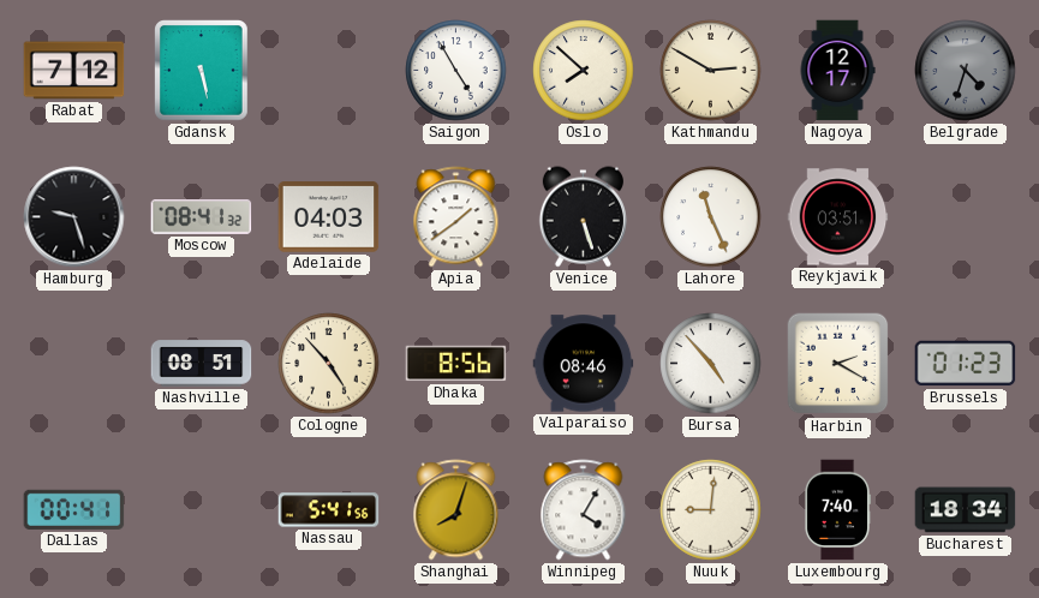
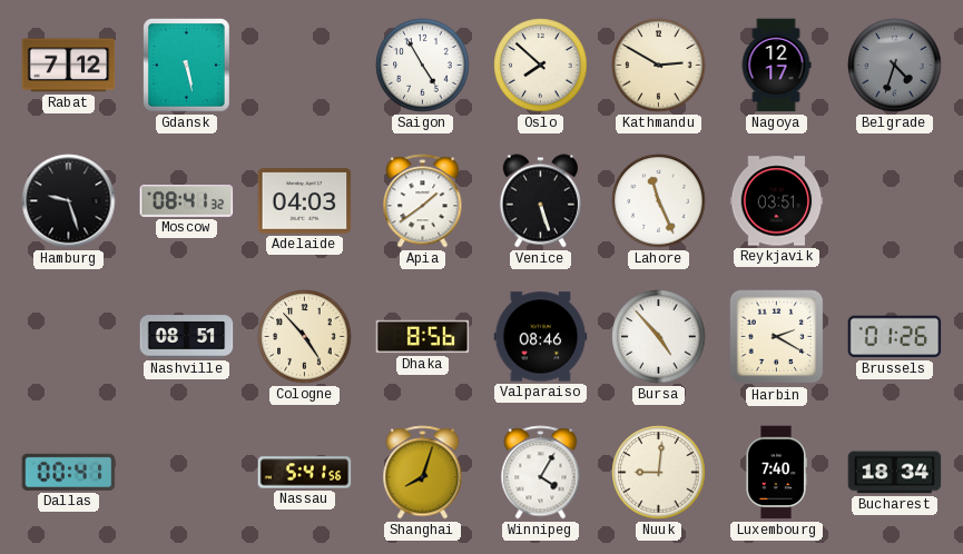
Brussels: 01:23 -> 01:26 (895, 337)
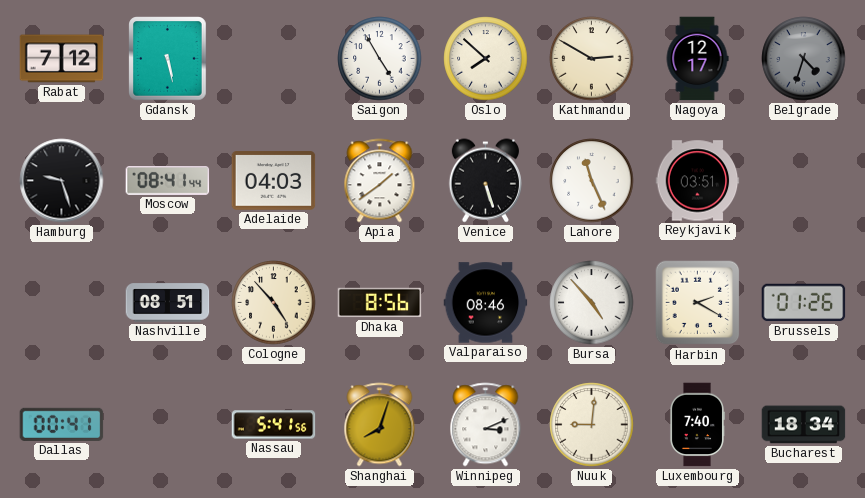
Moscow: 08:41:32 -> 08:41:44 (168, 181)
Winnipeg: 4:05 -> 3:11 (486, 425)
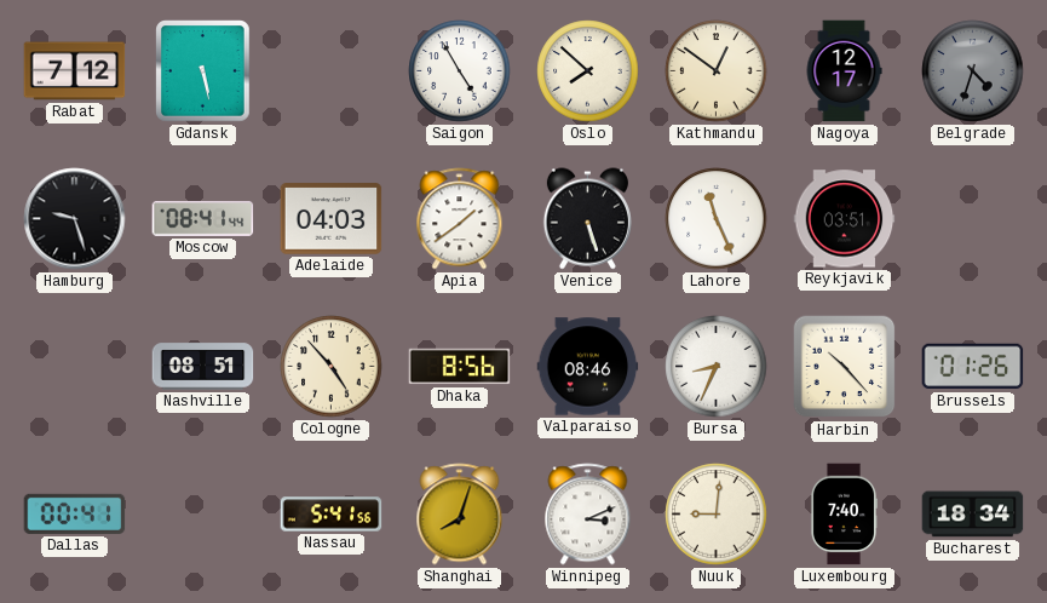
Kathmandu: 2:50 -> 12:51 (717, 71)
Bursa: 4:53 -> 8:34 (717, 367)
Harbin: 2:20 -> 10:23 (845, 367)
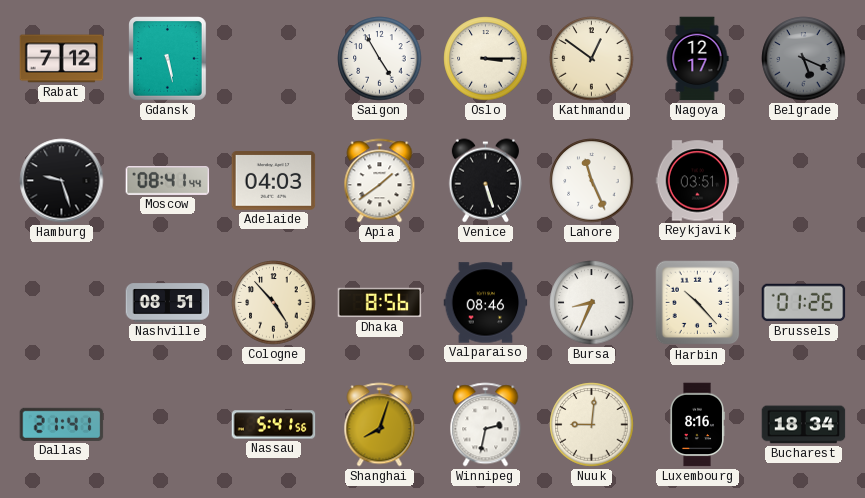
Oslo: 7:52 -> 3:15 (486, 59)
Belgrade: 4:33 -> 5:19 (804, 59)
Dallas: 00:41 -> 21:41 (62, 424)
Winnipeg: 3:11 -> 2:32 (486, 425)
Luxembourg: 7:40 -> 8:16 (697, 425)
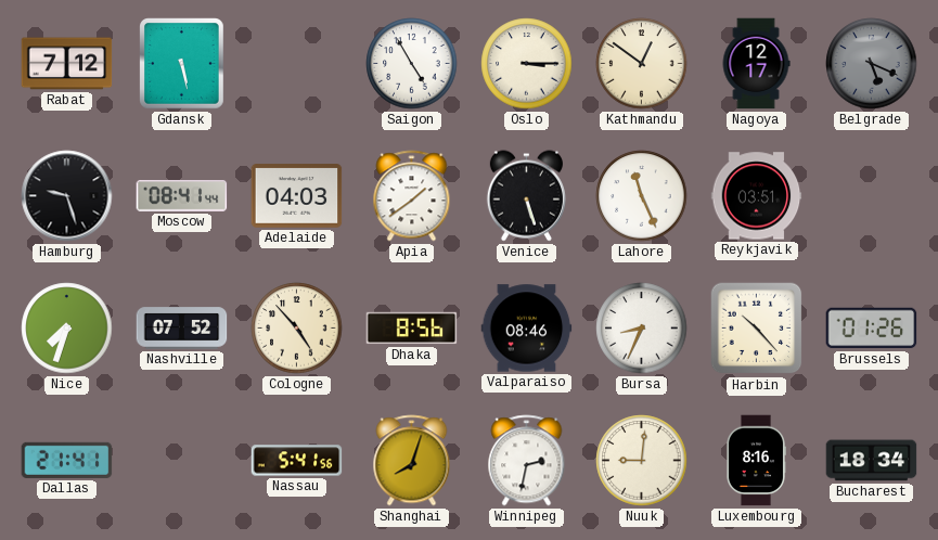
Nice: none -> 7:33 (67, 329)
Nashville: 08:51 -> 07:52 (182, 329)
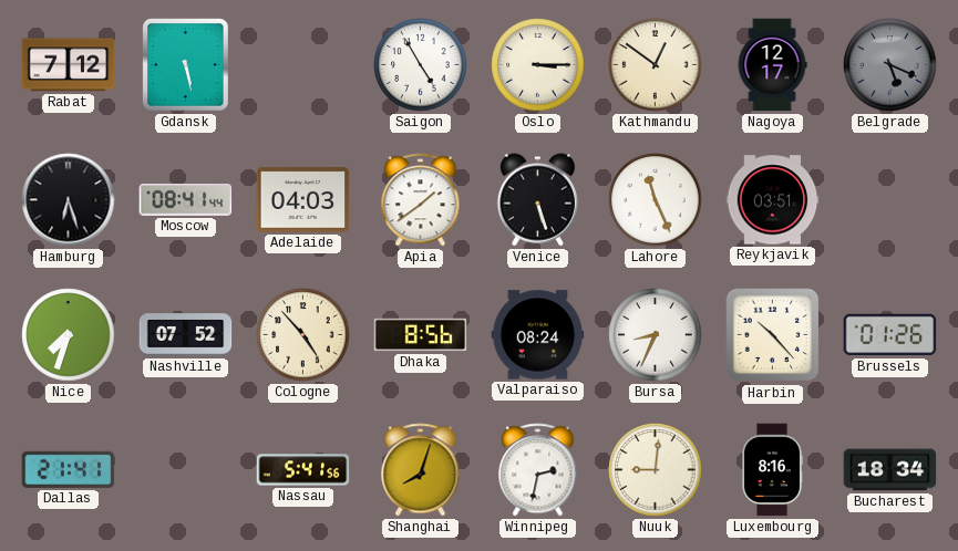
Hamburg: 9:27 -> 6:27 (69, 200)
Valparaiso: 08:46 -> 08:24 (538, 335)
